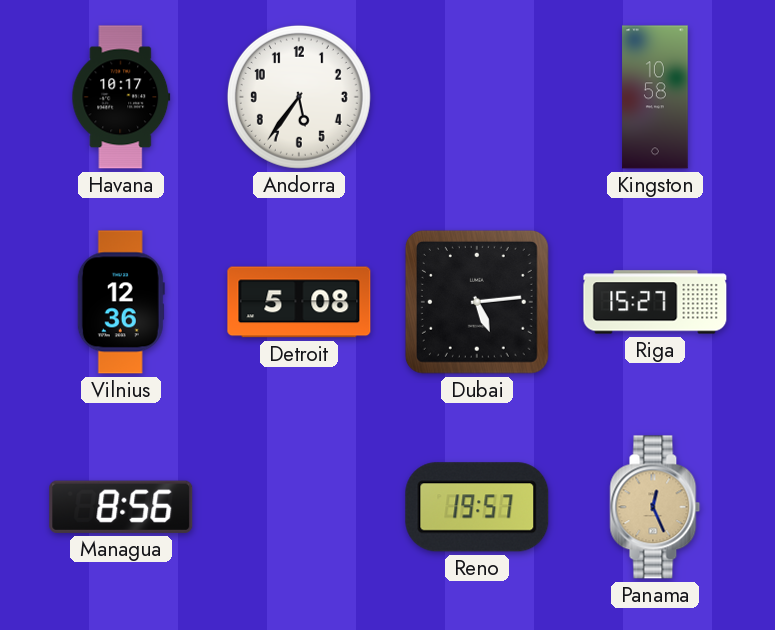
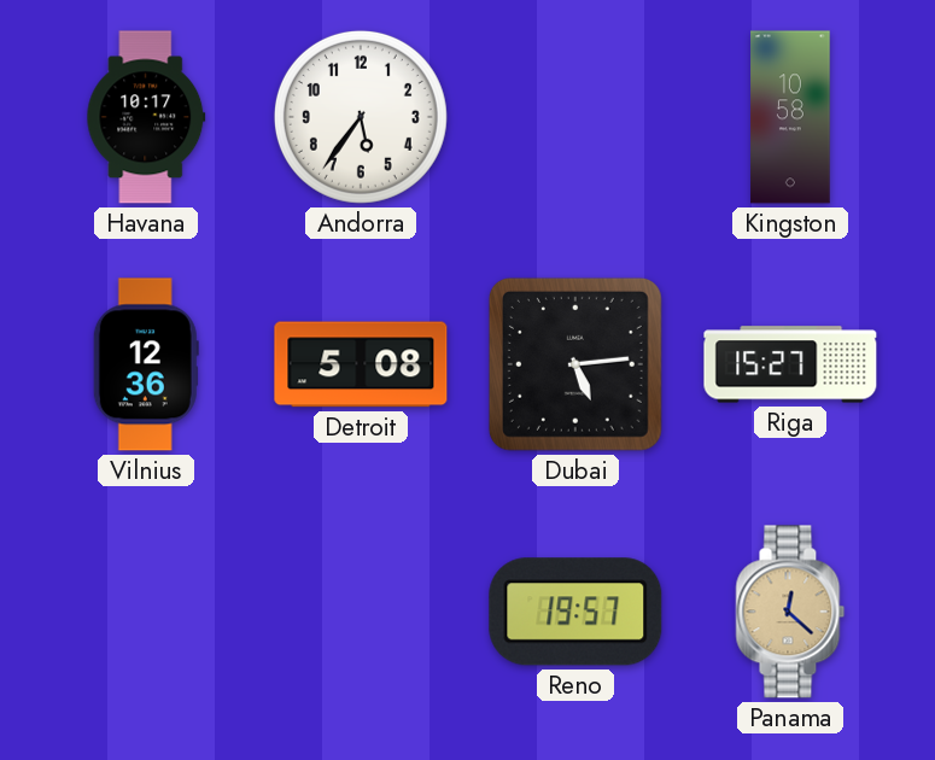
Managua: 8:56 -> none (121, 507)
Panama: 12:26 -> 12:22 (790, 612)
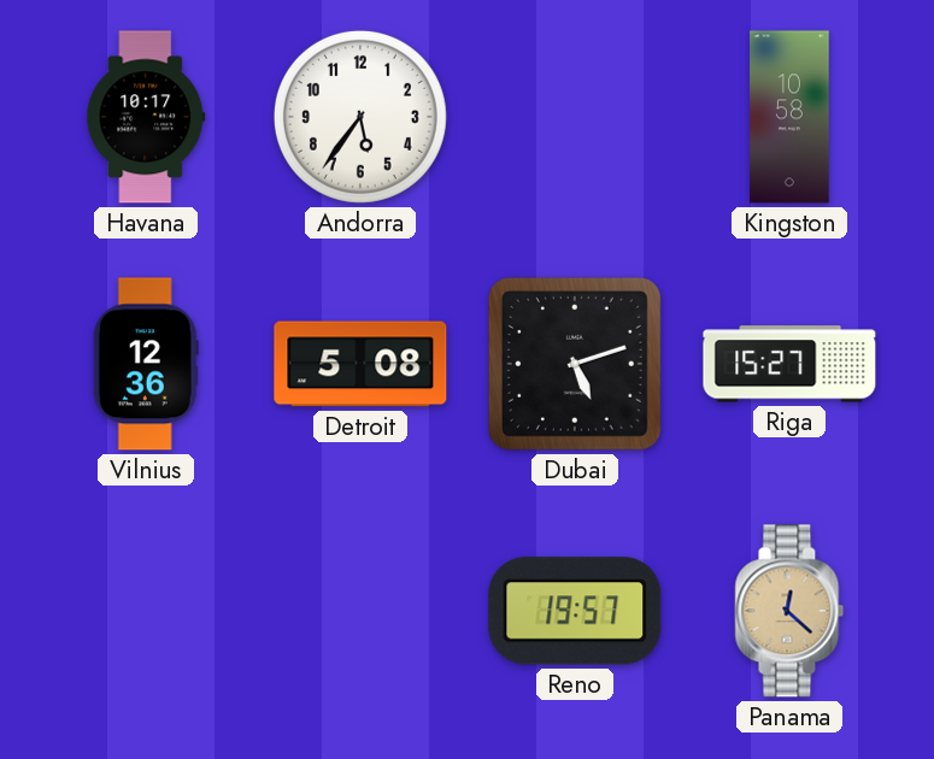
Dubai: 5:14 -> 5:12 (575, 364)
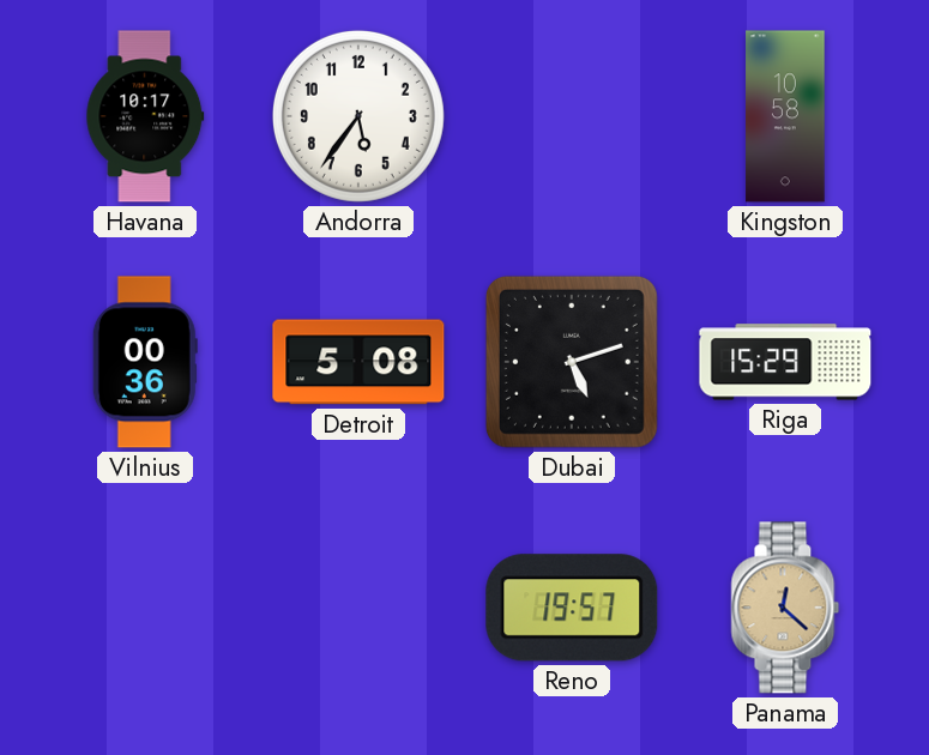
Vilnius: 12:36 -> 00:36 (145, 362)
Riga: 15:27 -> 15:29 (785, 362)
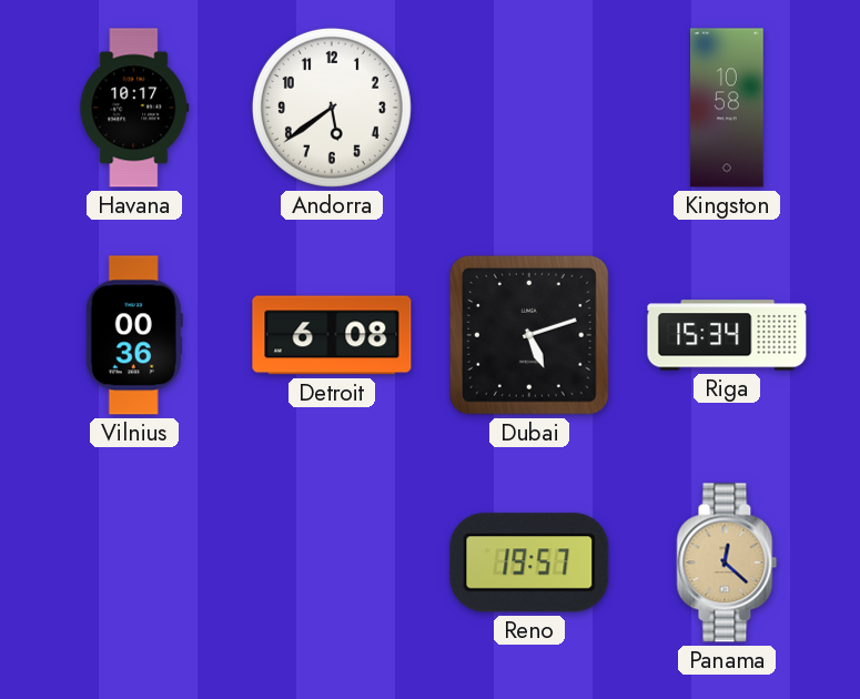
Andorra: 5:36 -> 5:39 (332, 108)
Detroit: 5:08 -> 6:08 (332, 335)
Riga: 15:29 -> 15:34 (727, 335)
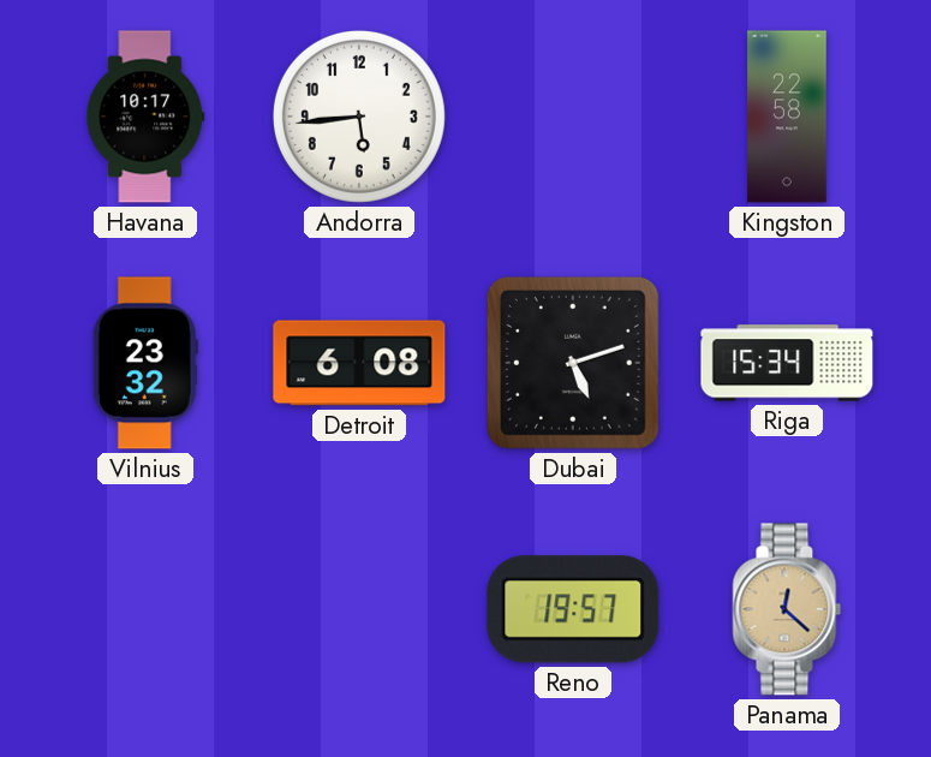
Andorra: 5:39 -> 5:44 (359, 117)
Kingston: 10:58 -> 22:58 (787, 117)
Vilnius: 00:36 -> 23:32 (145, 363)
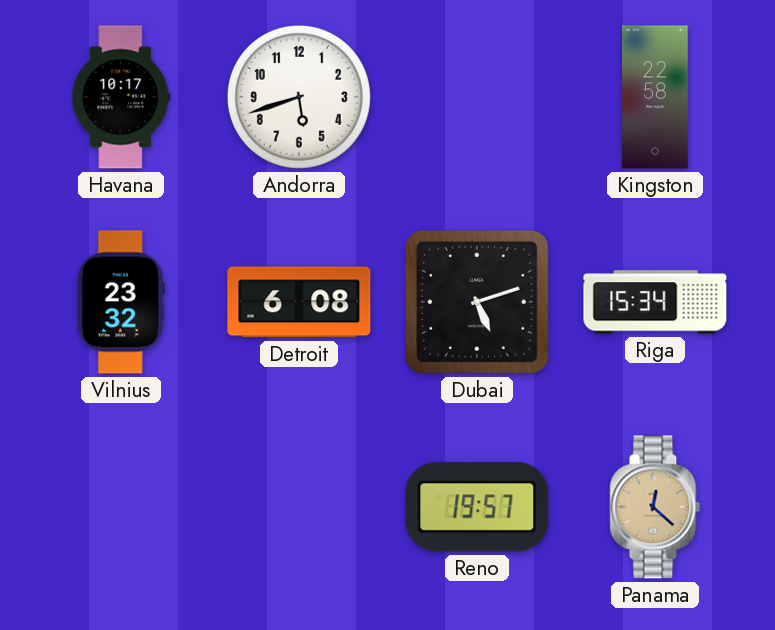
Andorra: 5:44 -> 5:42 (299, 97)
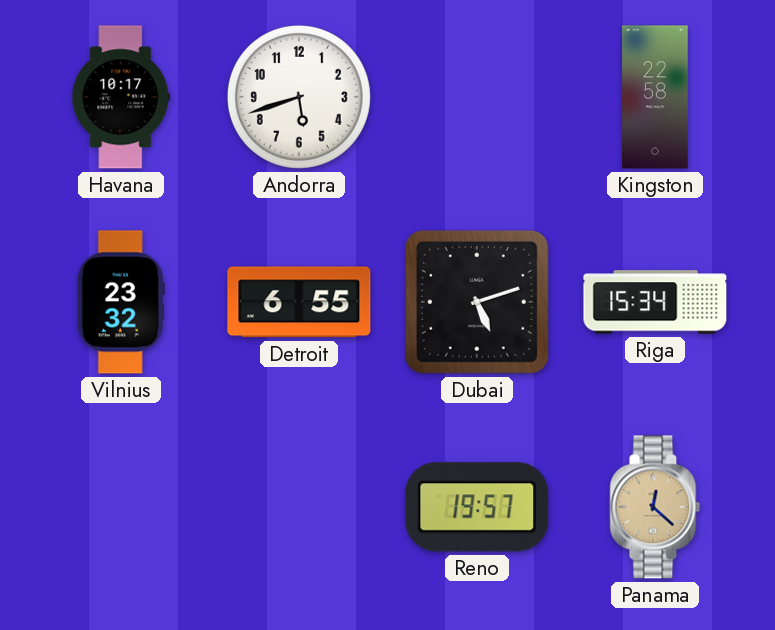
Detroit: 6:08 -> 6:55 (299, 302)
